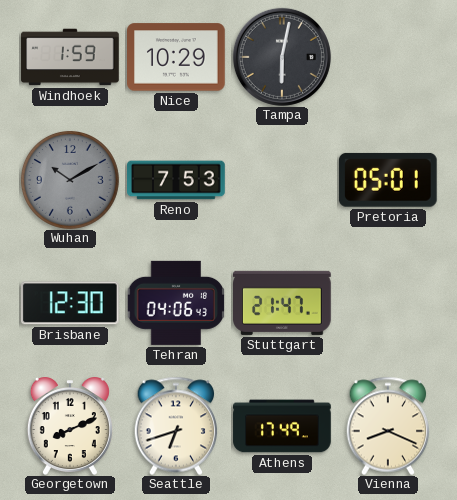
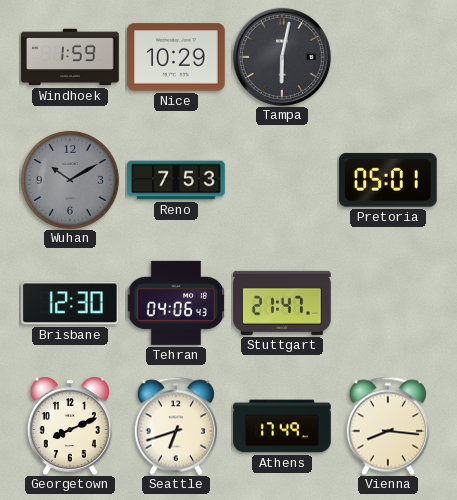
Vienna: 8:19 -> 8:16 (388, 426)
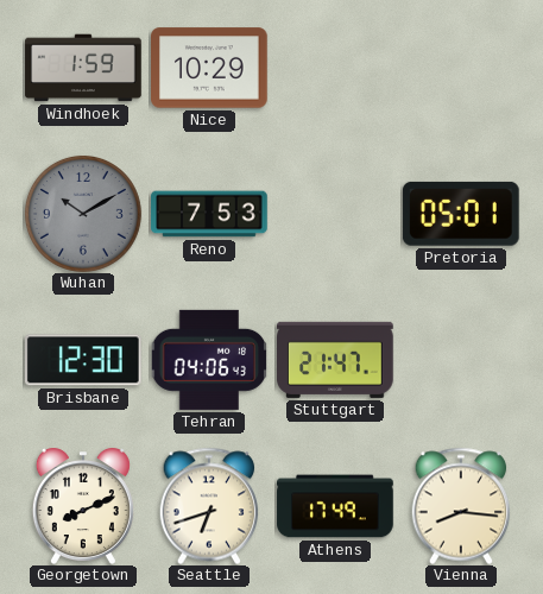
Tampa: 6:02 -> none (282, 57)
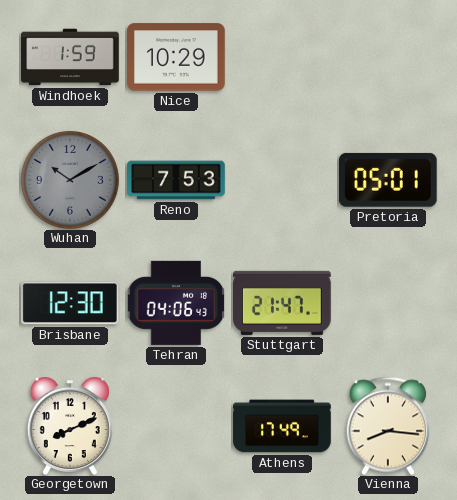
Seattle: 6:42 -> none (209, 506)
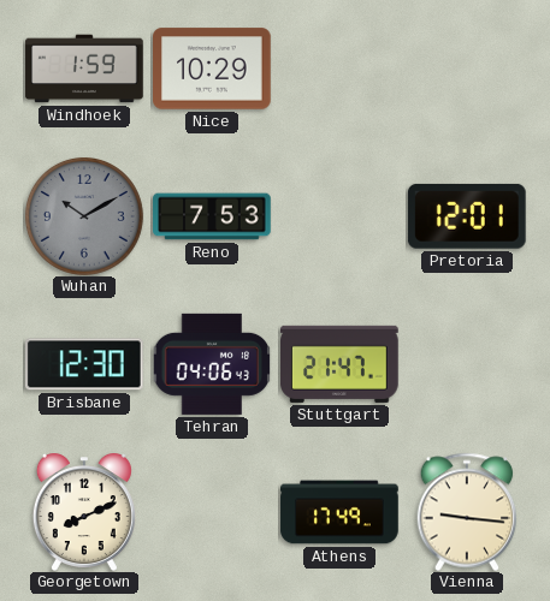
Pretoria: 05:01 -> 12:01 (467, 216)
Vienna: 8:16 -> 9:16 (467, 512)
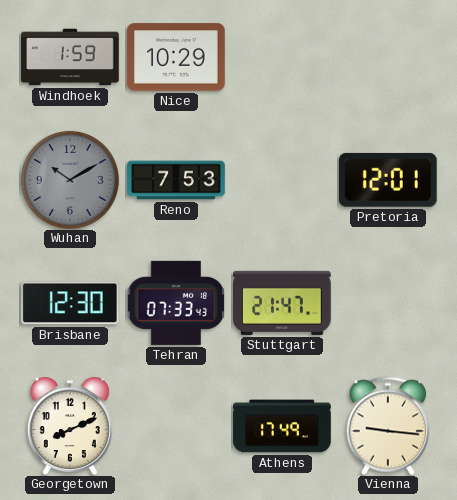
Tehran: 04:06 -> 07:33 (175, 303)
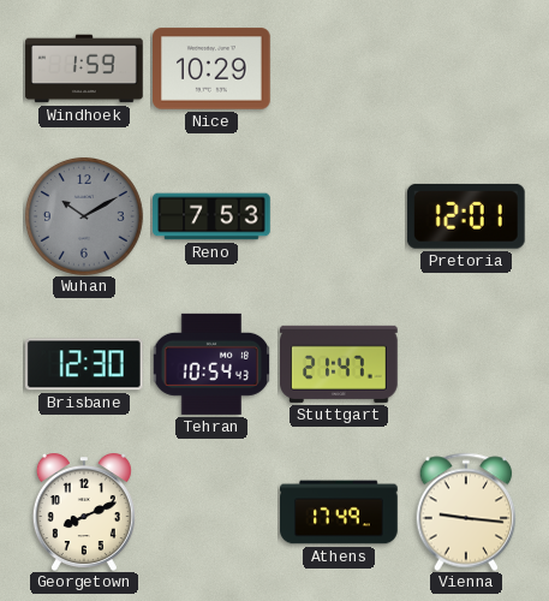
Tehran: 07:33 -> 10:54 (210, 364)
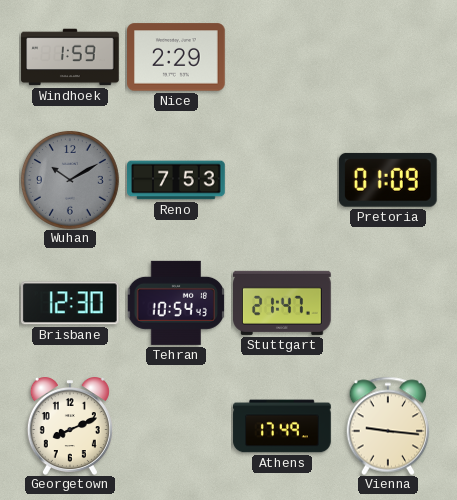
Nice: 10:29 -> 2:29 (177, 57)
Pretoria: 12:01 -> 01:09 (388, 180)
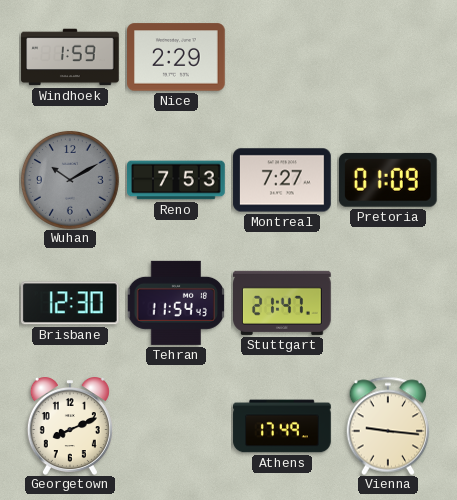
Montreal: none -> 7:27 (282, 180)
Tehran: 10:54 -> 11:54 (175, 303)
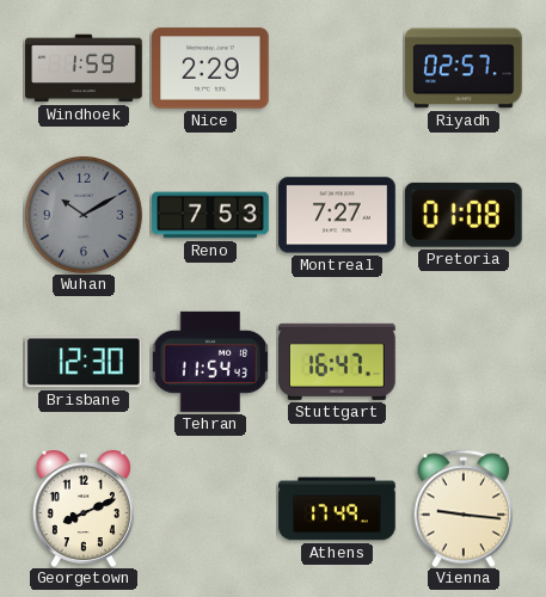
Riyadh: none -> 02:57 (465, 68)
Pretoria: 01:09 -> 01:08 (464, 215)
Stuttgart: 21:47 -> 16:47 (338, 362)
